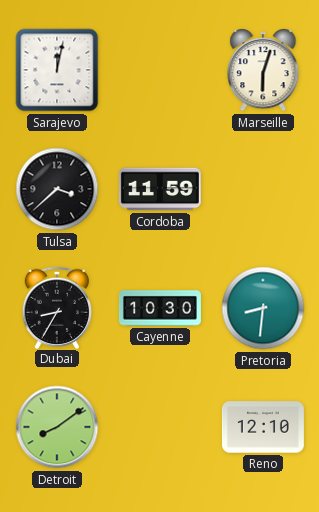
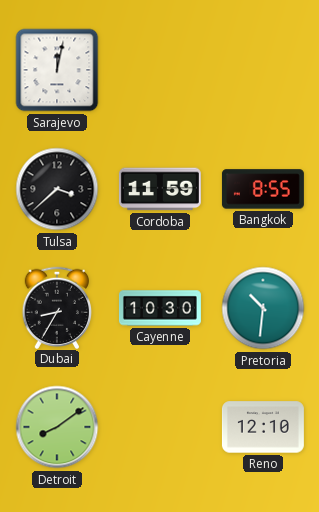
Marseille: 6:03 -> none (263, 70)
Bangkok: none -> 8:55 (263, 189)
Pretoria: 8:31 -> 10:31 (263, 308)
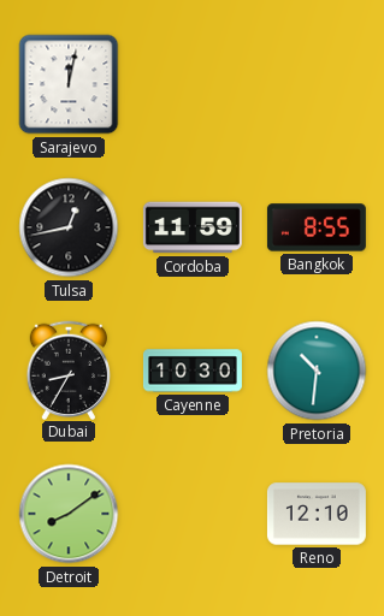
Tulsa: 3:38 -> 12:43 (69, 227)
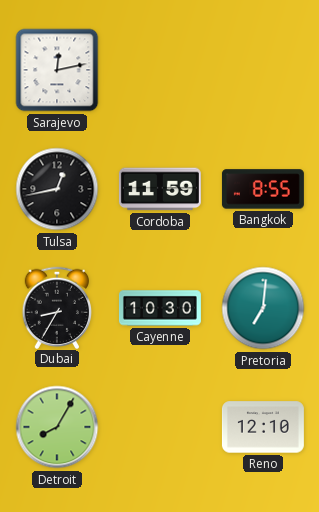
Sarajevo: 12:02 -> 12:13 (57, 70)
Pretoria: 10:31 -> 7:01 (263, 308)
Detroit: 8:09 -> 8:05 (57, 427)
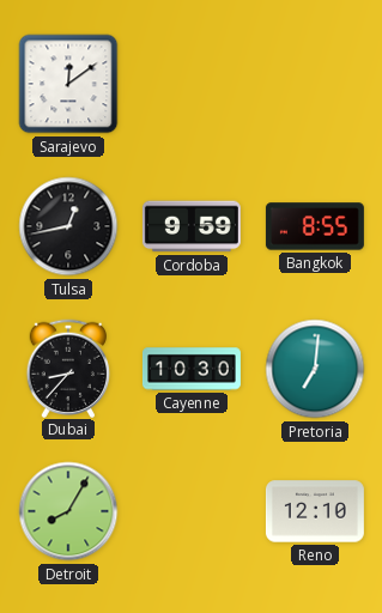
Sarajevo: 12:13 -> 12:09 (68, 84)
Cordoba: 11:59 -> 9:59 (192, 226)
Dubai: 8:35 -> 8:37 (68, 368)
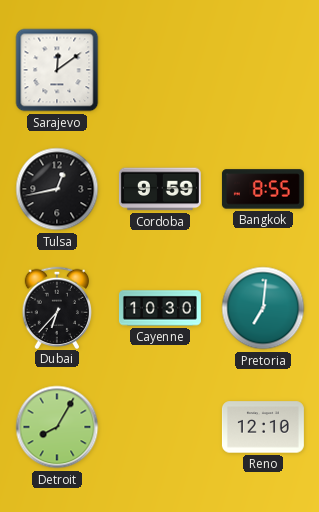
Dubai: 8:37 -> 6:37 (57, 307)
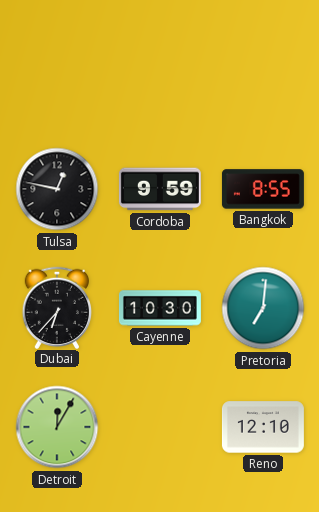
Sarajevo: 12:09 -> none (57, 70)
Tulsa: 12:43 -> 12:47 (57, 189)
Detroit: 8:05 -> 12:05 (57, 427)
